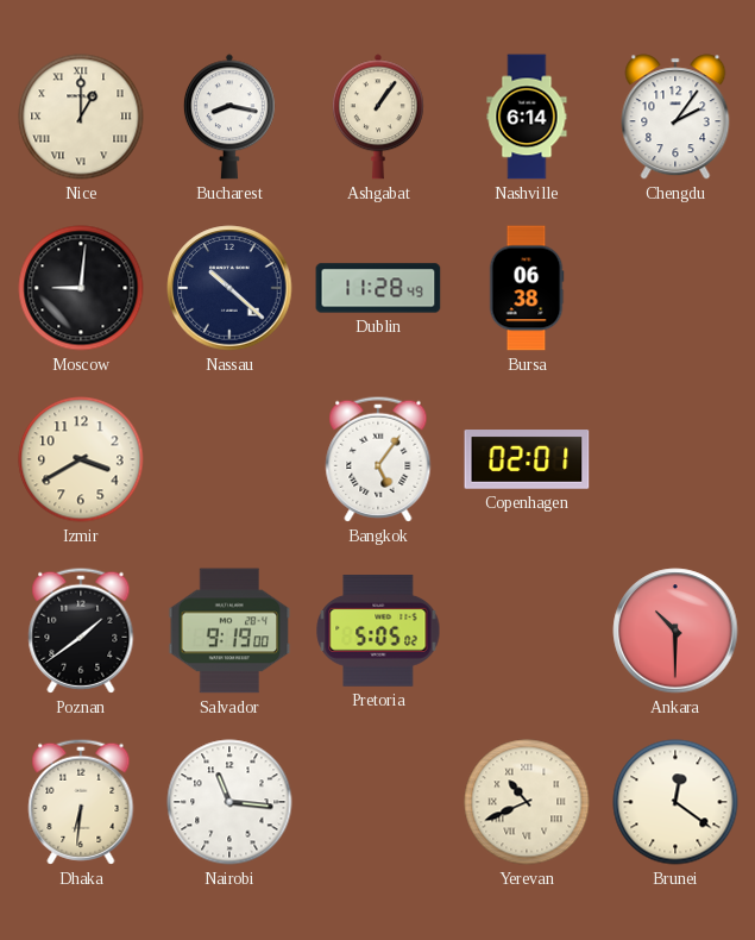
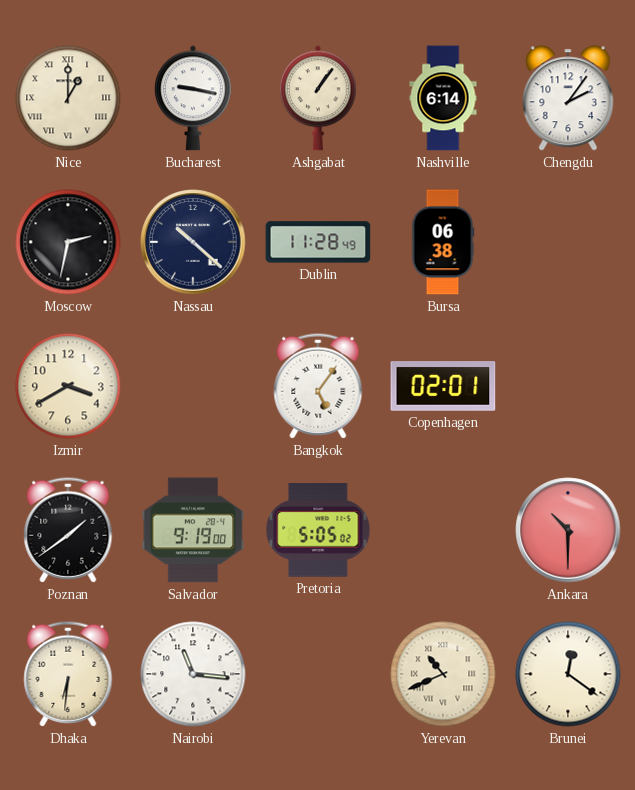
Bucharest: 8:17 -> 9:17 (193, 98)
Moscow: 9:01 -> 2:32 (68, 242)
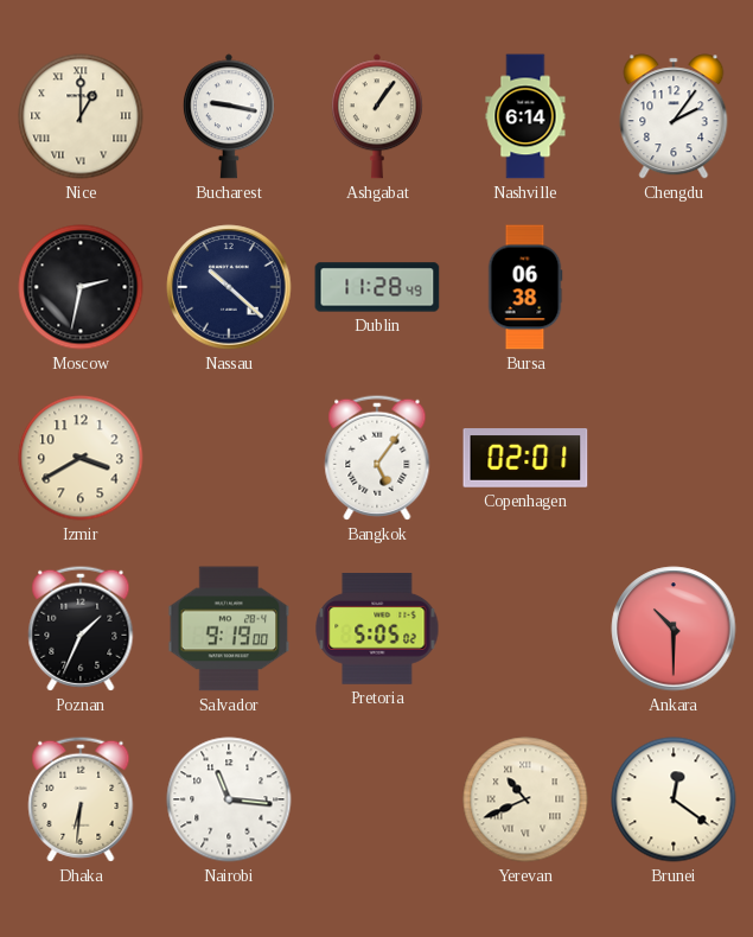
Poznan: 1:39 -> 1:34 (81, 629)
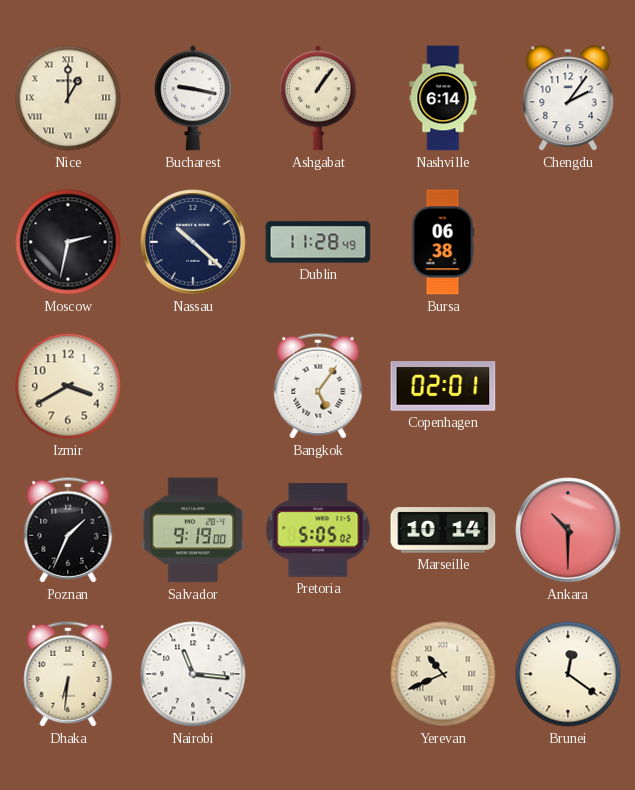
Marseille: none -> 10:14 (443, 530)
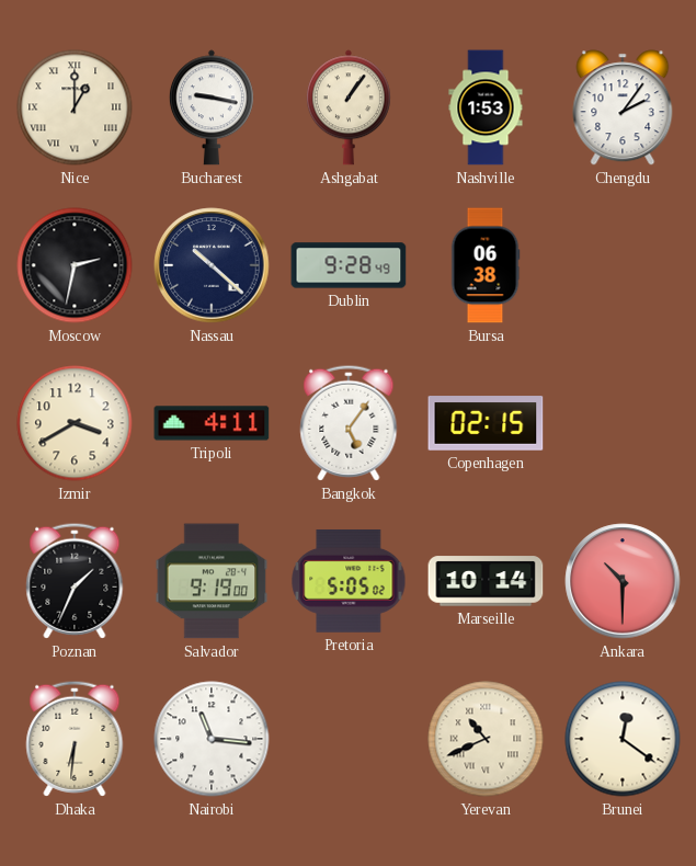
Nashville: 6:14 -> 1:53 (486, 107)
Dublin: 11:28 -> 9:28 (349, 265)
Tripoli: none -> 4:11 (212, 423)
Copenhagen: 02:01 -> 02:15 (486, 423)
